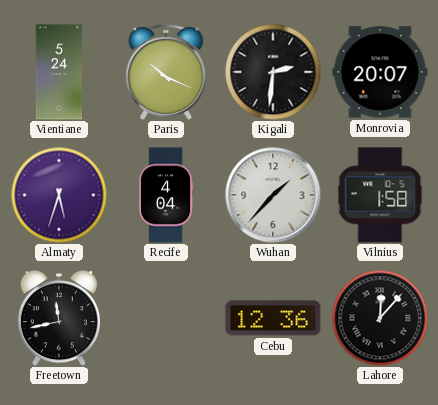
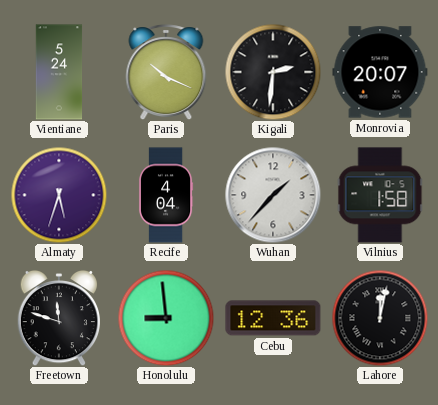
Freetown: 11:43 -> 11:48 (59, 318)
Honolulu: none -> 8:59 (166, 318)
Lahore: 12:07 -> 12:02 (380, 318)
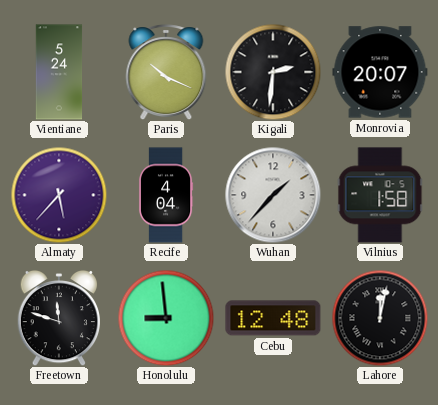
Almaty: 5:33 -> 5:37 (59, 195)
Cebu: 12:36 -> 12:48 (273, 318)
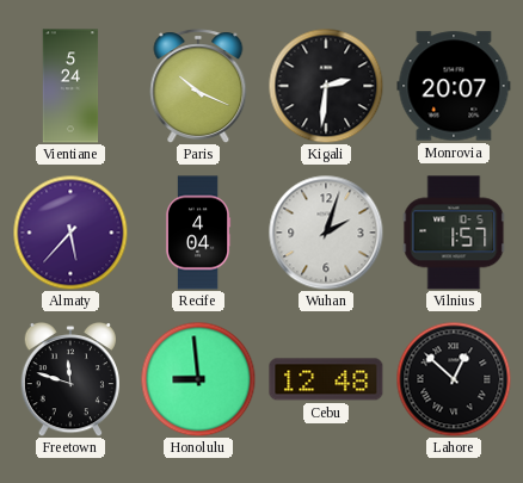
Wuhan: 1:37 -> 2:03 (326, 233)
Vilnius: 1:58 -> 1:57 (454, 233)
Lahore: 12:02 -> 12:52 (454, 379)
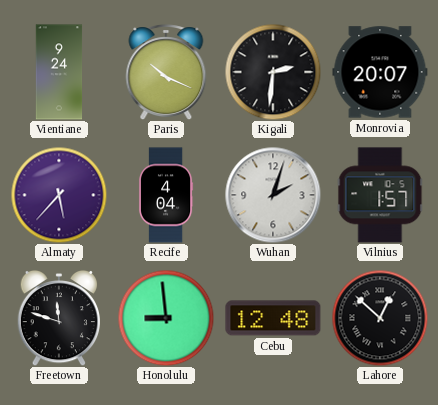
Vientiane: 5:24 -> 9:24 (59, 72)
